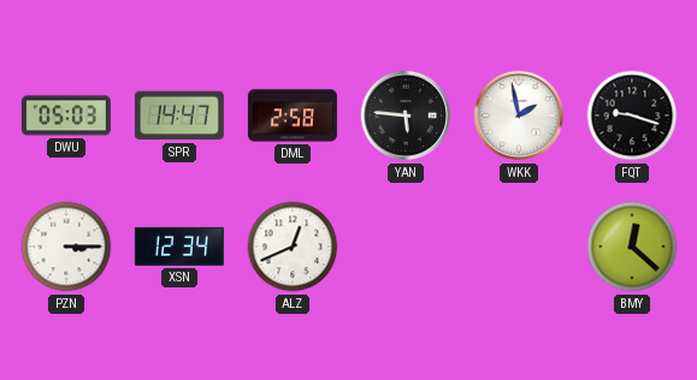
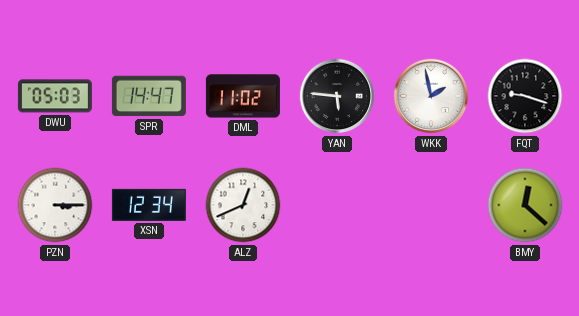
DML: 2:58 -> 11:02 (243, 96)
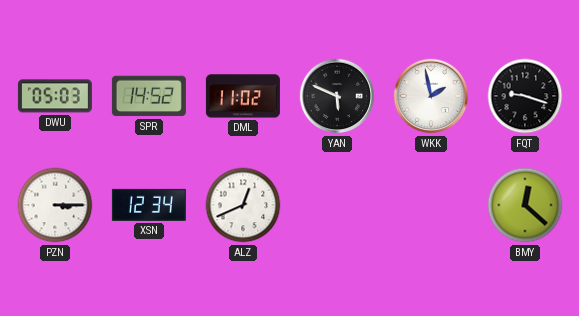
SPR: 14:47 -> 14:52 (149, 96)
YAN: 5:46 -> 5:49 (337, 96)
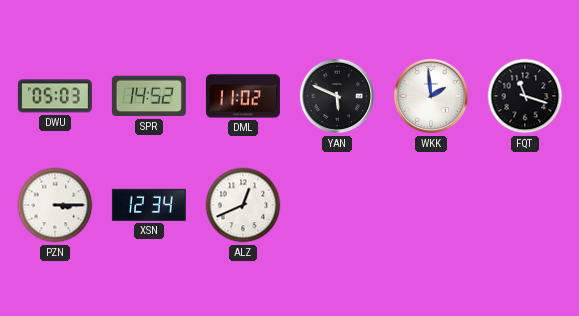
WKK: 1:58 -> 1:59 (431, 96)
FQT: 9:18 -> 11:18 (525, 96)
BMY: 12:22 -> none (525, 205)
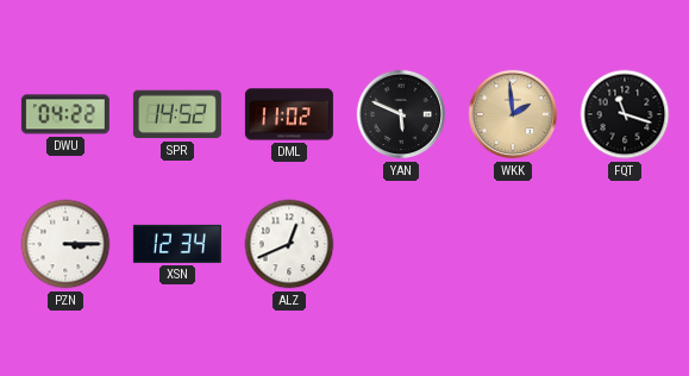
DWU: 05:03 -> 04:22 (65, 114)
WKK dial: white -> champagne (513, 114)
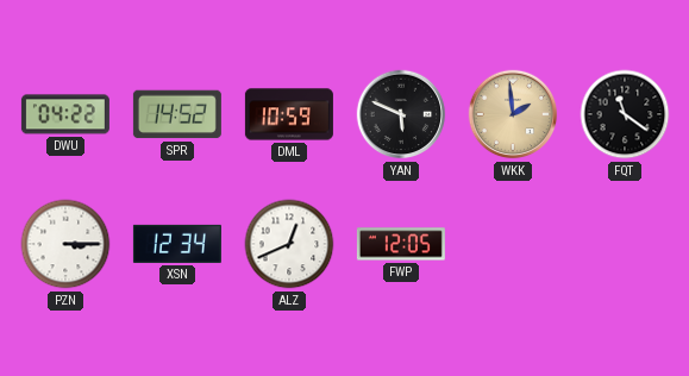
DML: 11:02 -> 10:59 (289, 114)
FQT: 11:18 -> 11:21 (625, 114)
FWP: none -> 12:05 (401, 244)
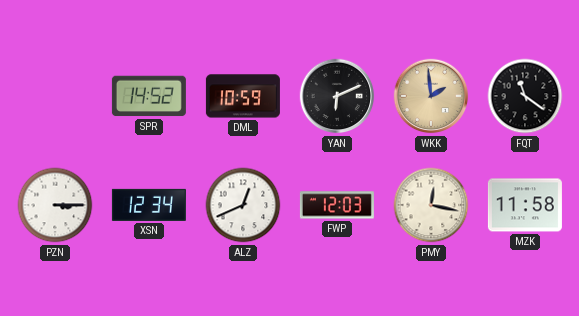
DWU: 04:22 -> none (65, 114)
YAN: 5:49 -> 6:11 (337, 96)
FWP: 12:05 -> 12:03 (337, 205)
PMY: none -> 12:17 (431, 205)
MZK: none -> 11:58 (525, 205)
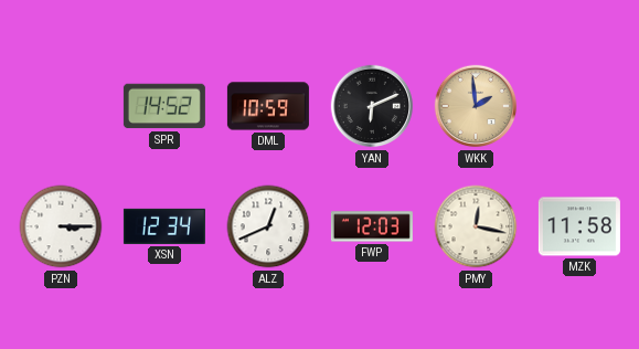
FQT: 11:21 -> none (525, 96)
